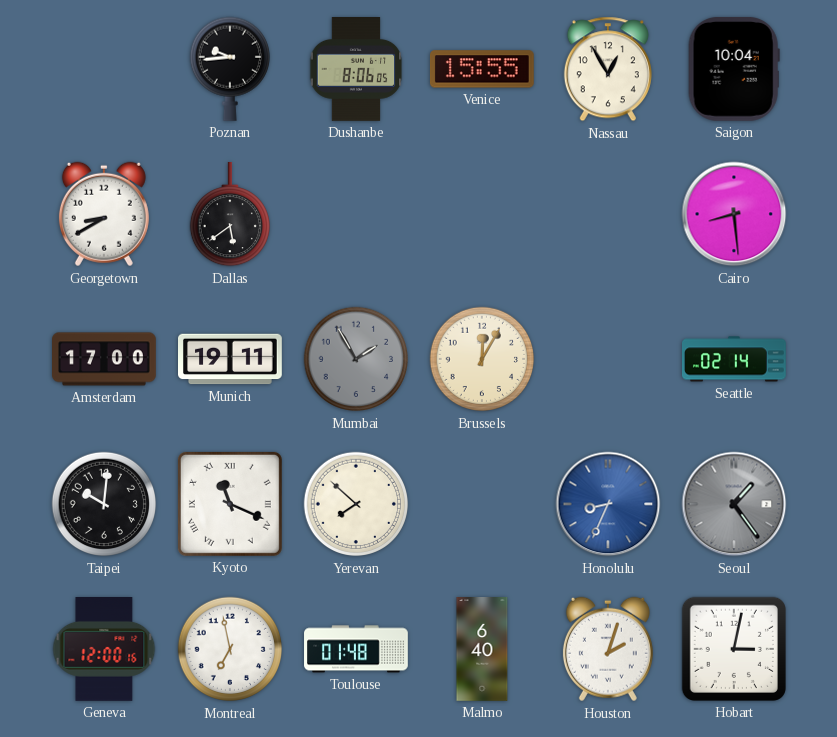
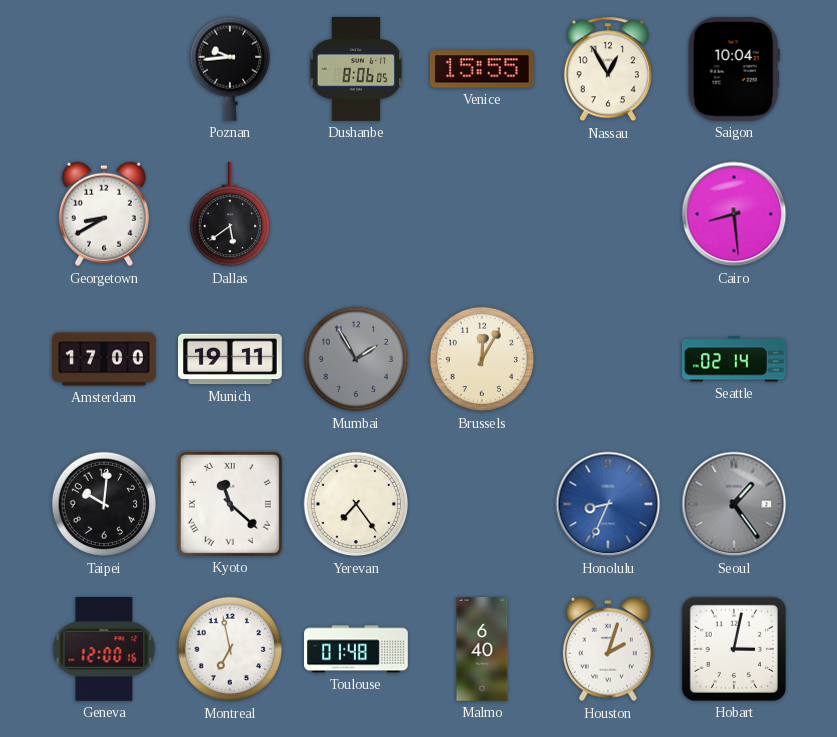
Kyoto: 11:19 -> 11:22 (230, 504)
Yerevan: 7:52 -> 7:24 (356, 504)
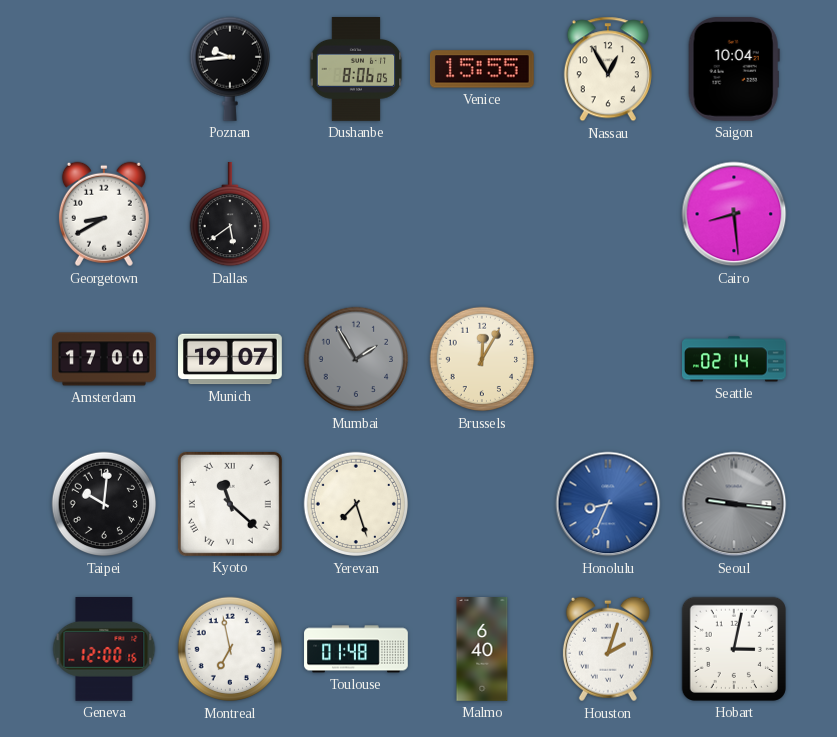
Munich: 19:11 -> 19:07 (231, 359)
Yerevan: 7:24 -> 7:27 (356, 504)
Seoul: 1:24 -> 9:16 (734, 504)
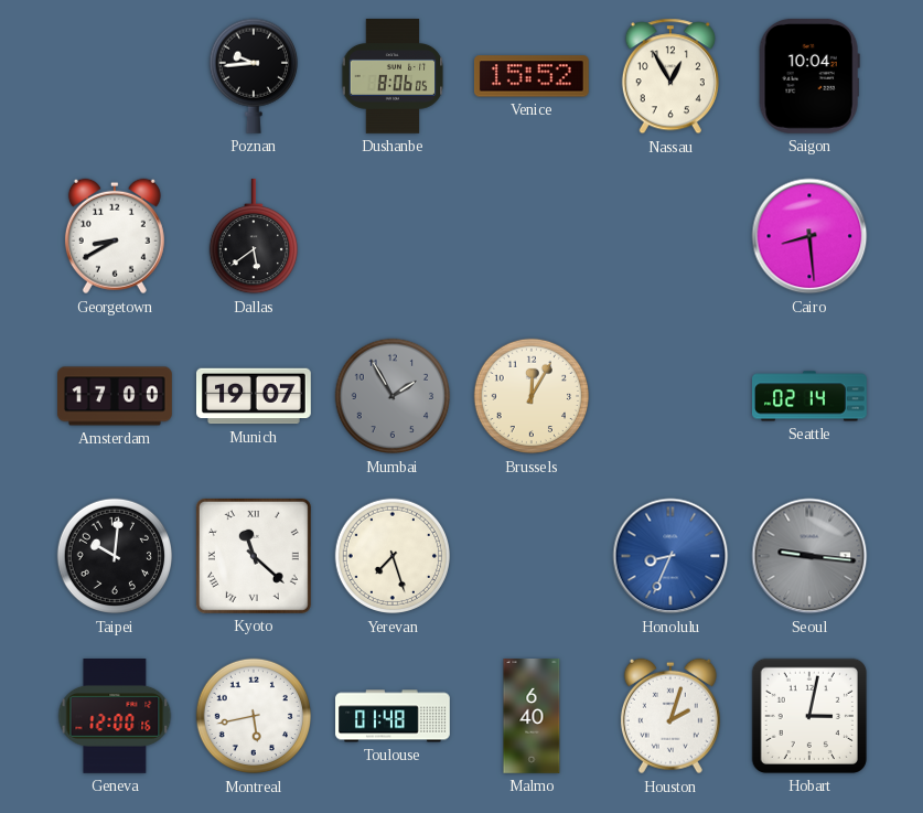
Venice: 15:55 -> 15:52 (532, 76)
Montreal: 6:58 -> 5:43 (254, 716)
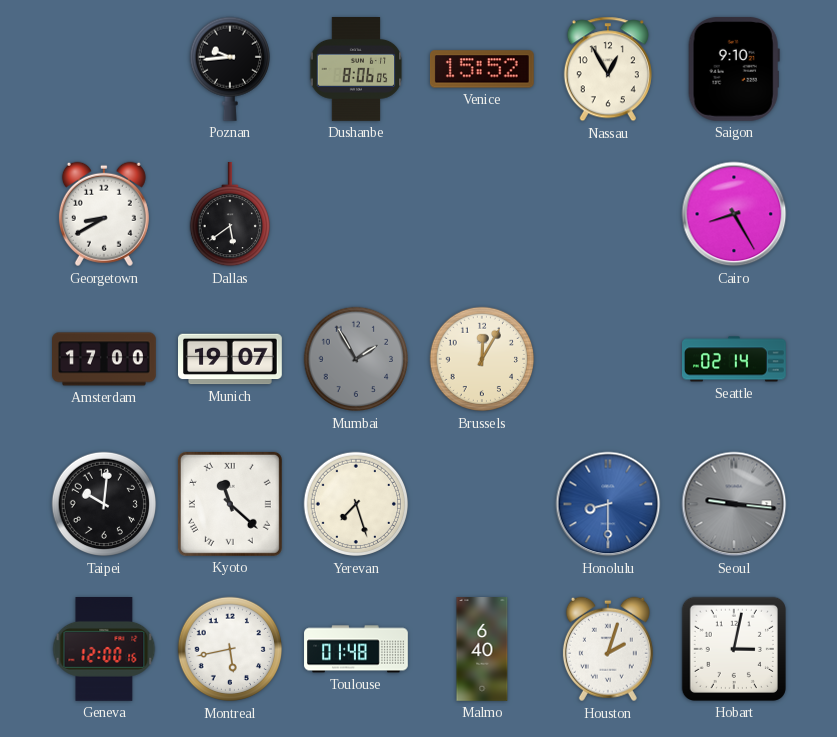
Saigon: 10:04 -> 9:10 (734, 69)
Cairo: 8:29 -> 8:25 (734, 214)
Honolulu: 8:34 -> 8:30 (608, 504)
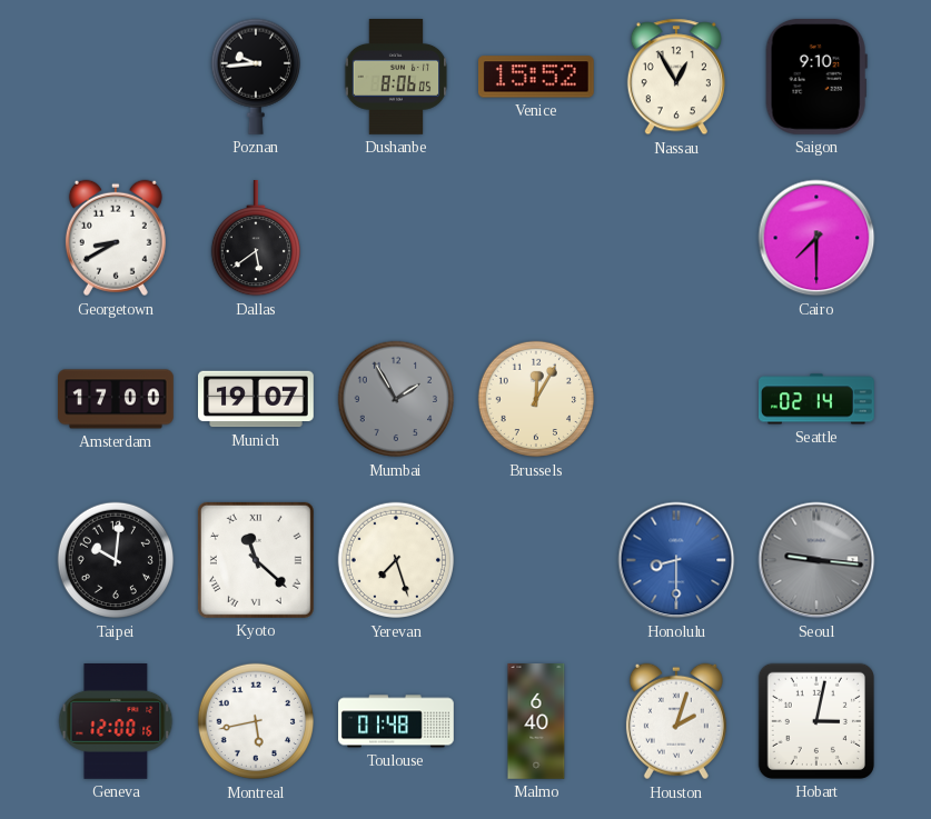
Cairo: 8:25 -> 7:30 (816, 238)
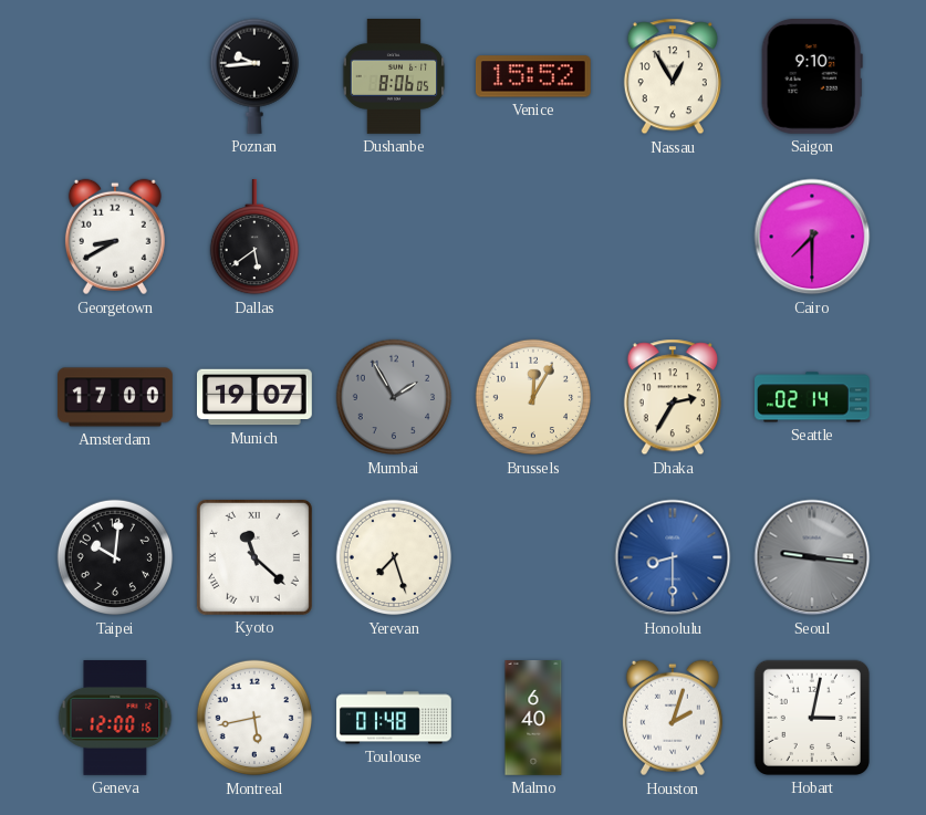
Dhaka: none -> 2:35 (673, 397)
